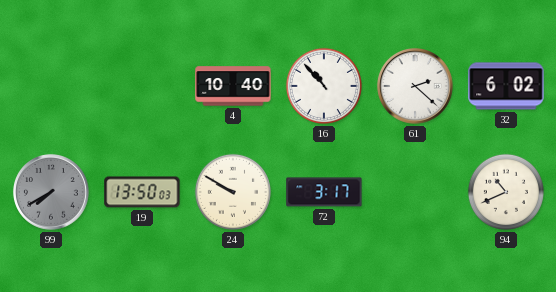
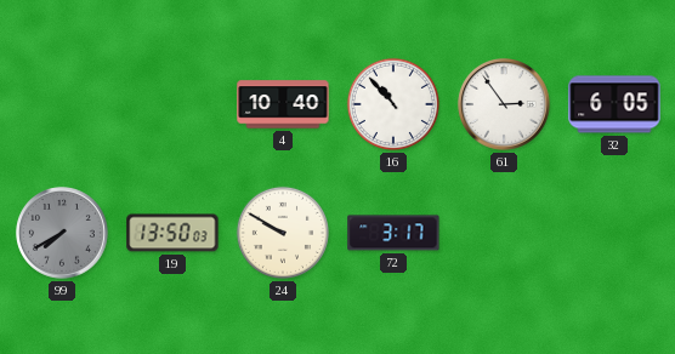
61: 2:22 -> 2:54 (505, 105)
32: 6:02 -> 6:05 (614, 104)
94: 10:41 -> none (506, 192)
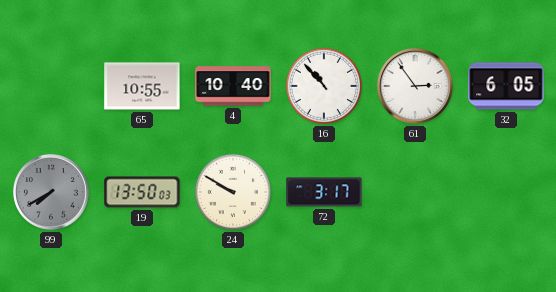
65: none -> 10:55 (142, 86)
